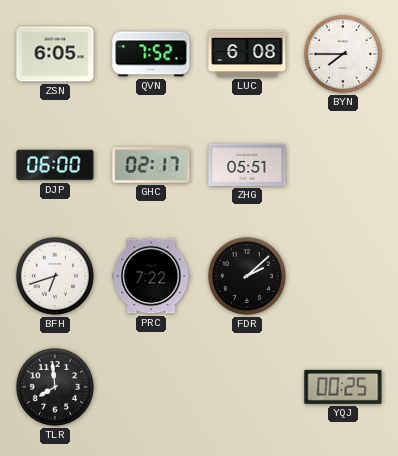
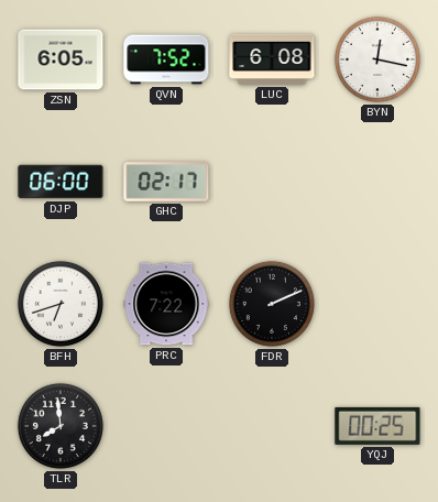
BYN: 7:45 -> 12:17 (377, 59)
ZHG: 05:51 -> none (247, 165)
FDR: 2:08 -> 2:11 (272, 304)
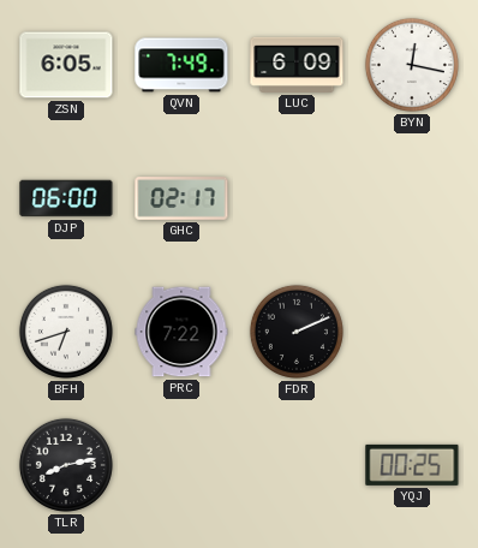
QVN: 7:52 -> 7:49 (181, 65)
LUC: 6:08 -> 6:09 (297, 65)
TLR: 7:59 -> 8:13 (66, 465)
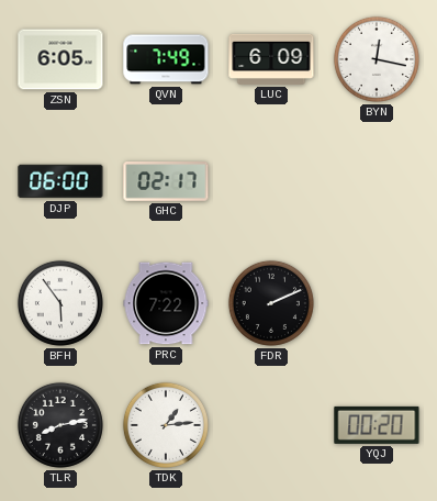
BFH: 6:42 -> 5:54 (60, 303)
TDK: none -> 1:14 (166, 425)
YQJ: 00:25 -> 00:20 (377, 425)
